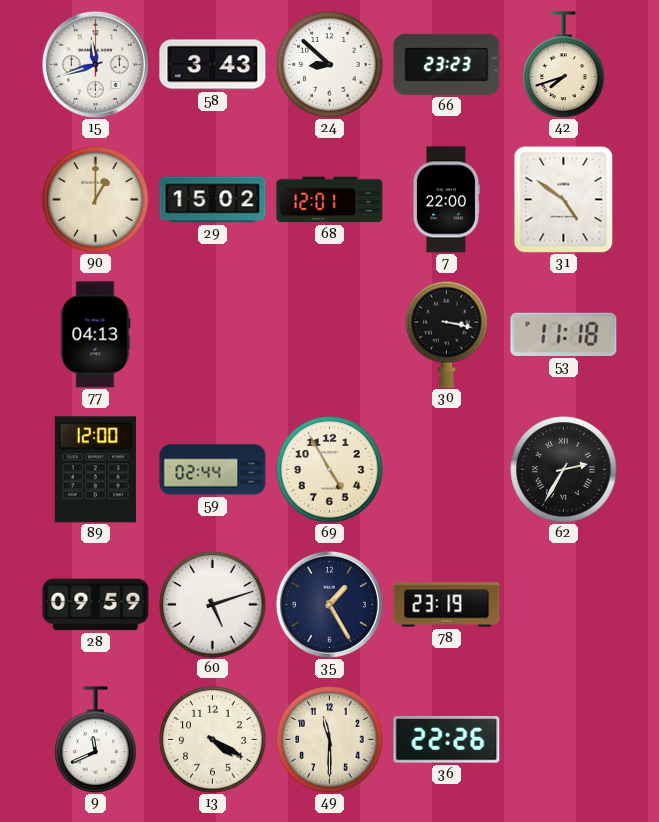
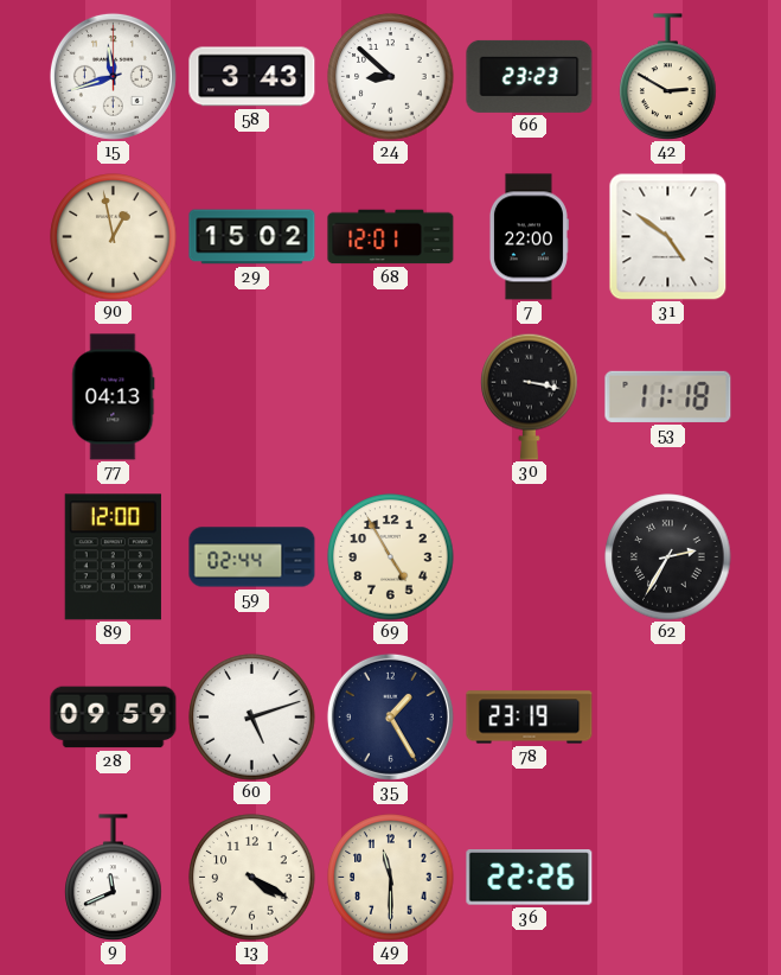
42: 7:42 -> 2:50 (668, 76)
90: 1:00 -> 12:58 (114, 237)
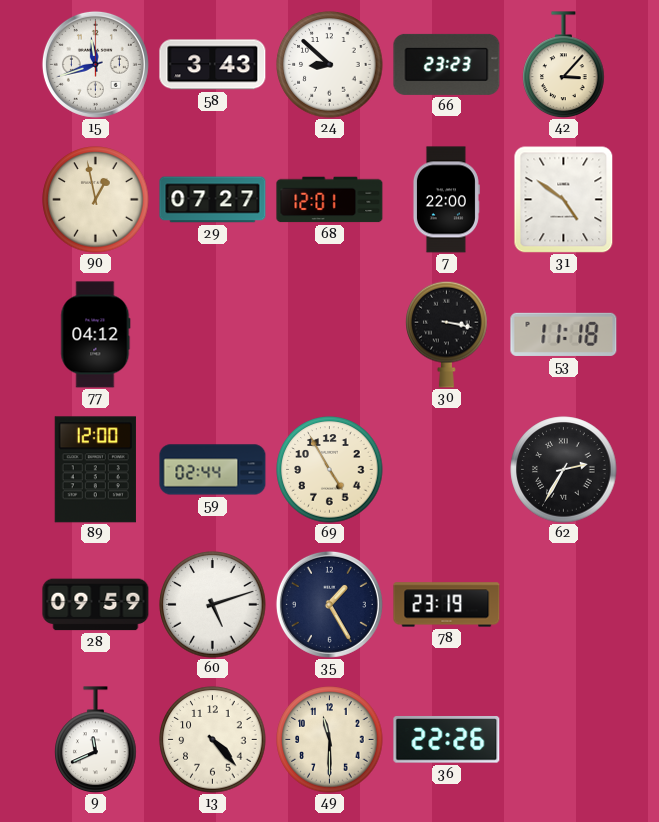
42: 2:50 -> 3:07 (564, 64)
29: 15:02 -> 07:27 (213, 200)
77: 04:13 -> 04:12 (96, 335)
13: 4:20 -> 4:23 (213, 740)
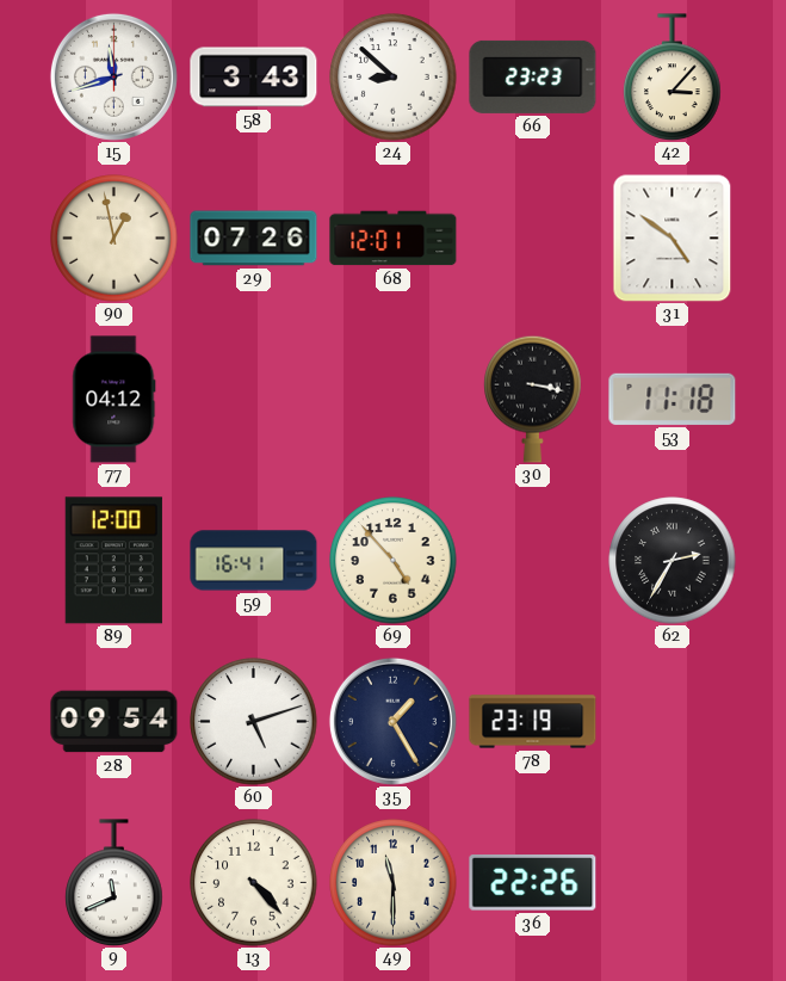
29: 07:27 -> 07:26 (254, 239)
7: 22:00 -> none (446, 200)
59: 02:44 -> 16:41 (254, 561)
69: 4:55 -> 4:53 (394, 561)
28: 09:59 -> 09:54 (115, 722)
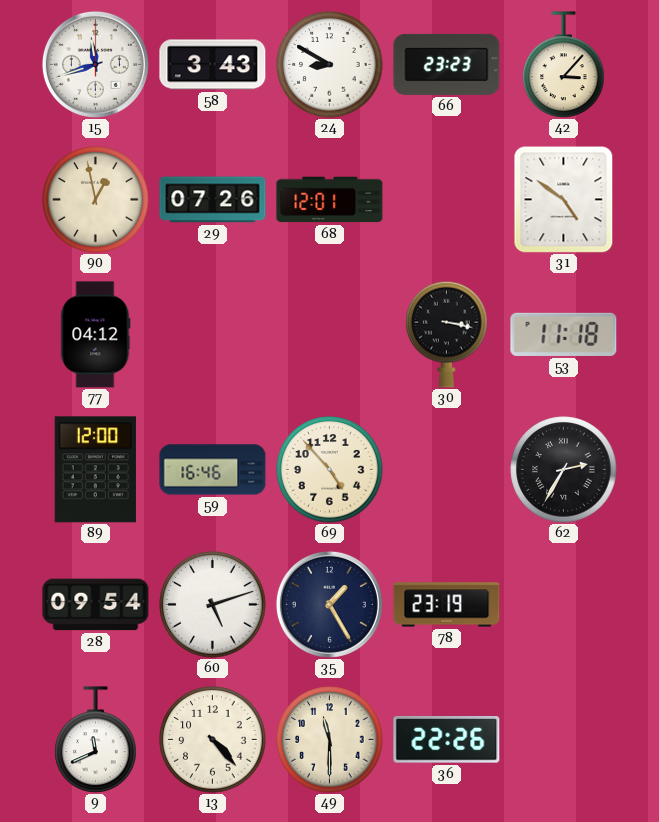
24: 8:52 -> 8:50 (330, 65)
59: 16:41 -> 16:46 (213, 470)
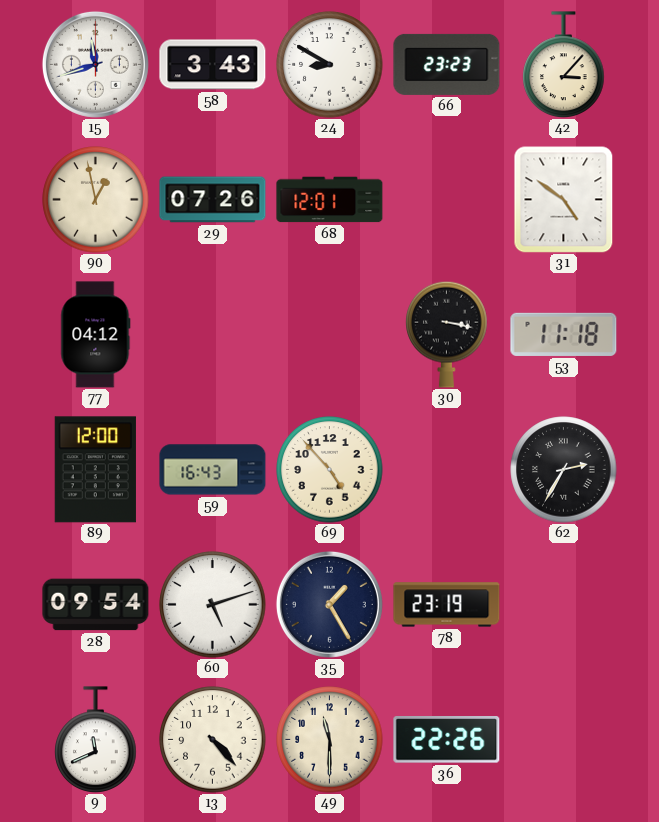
59: 16:46 -> 16:43 (213, 470)
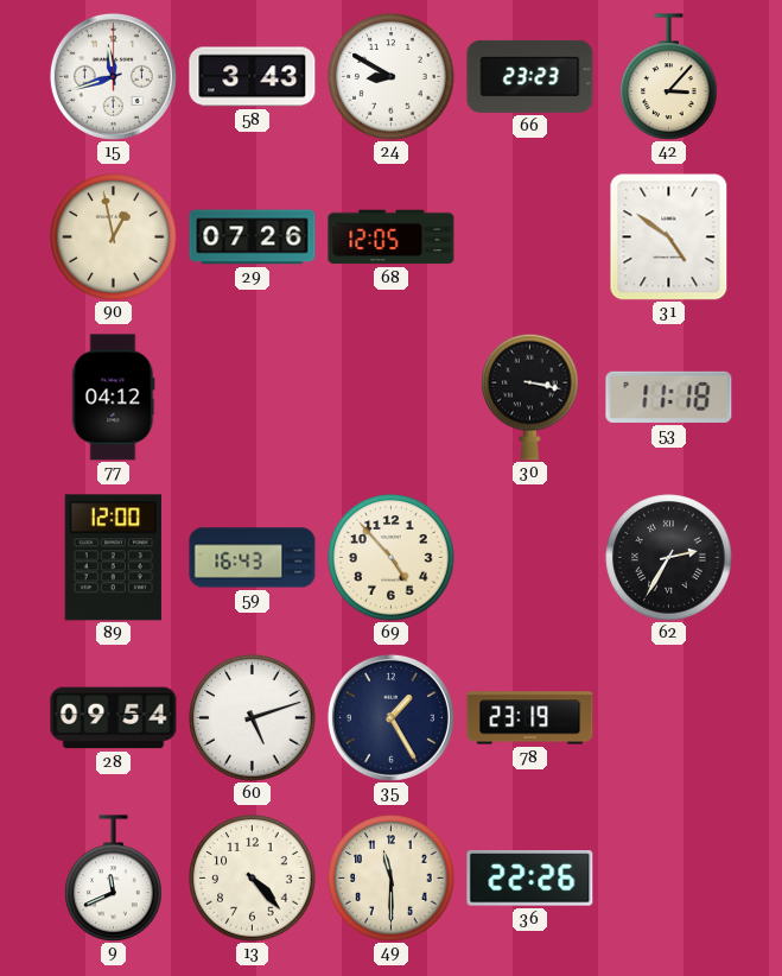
68: 12:01 -> 12:05 (392, 237)
